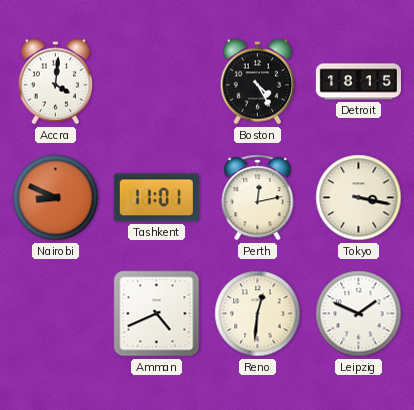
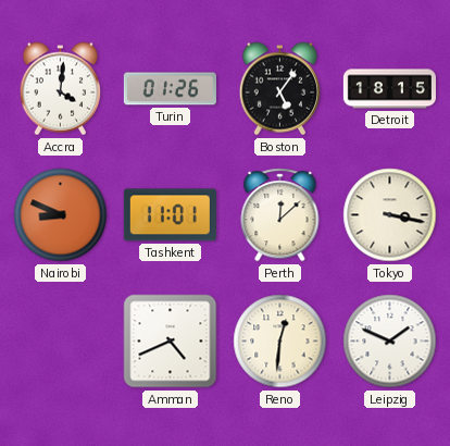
Turin: none -> 01:26 (170, 89)
Boston: 4:25 -> 5:06 (280, 89)
Perth: 12:13 -> 12:08 (280, 215)
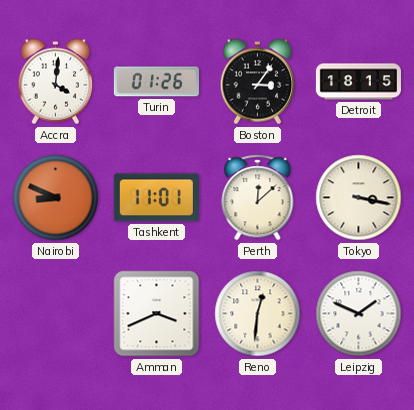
Boston: 5:06 -> 3:06 (258, 82)
Amman: 4:41 -> 3:41 (157, 314)
